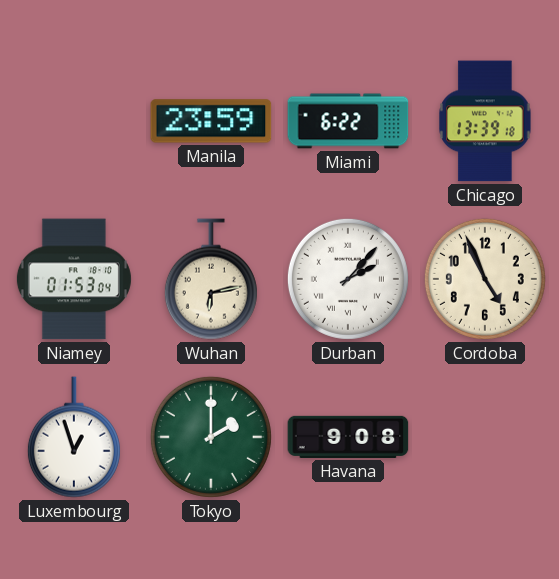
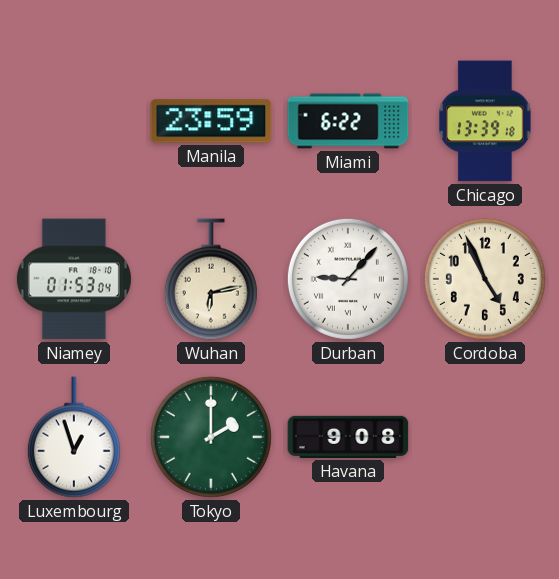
Durban: 2:07 -> 9:07 (348, 279)
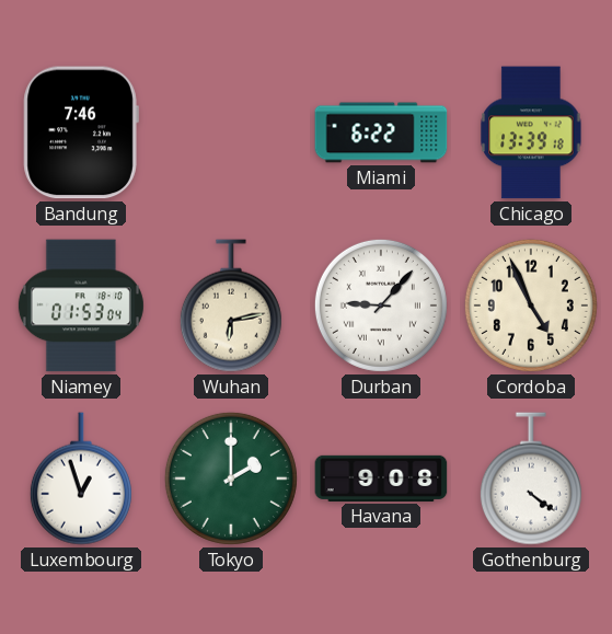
Bandung: none -> 7:46 (81, 132)
Manila: 23:59 -> none (211, 121)
Gothenburg: none -> 4:21 (531, 479)
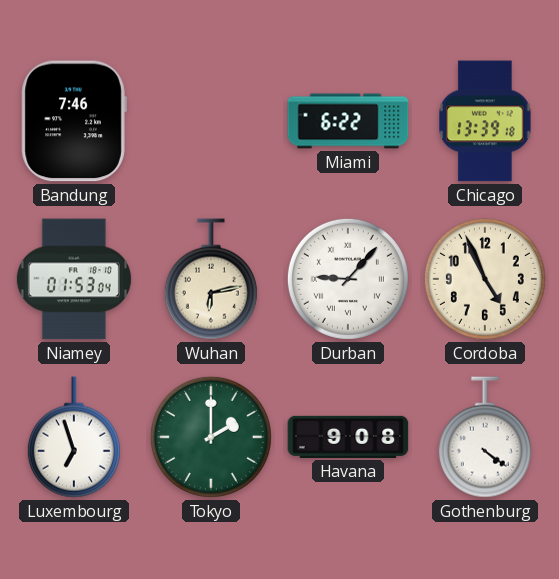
Luxembourg: 12:57 -> 6:57 (74, 437)
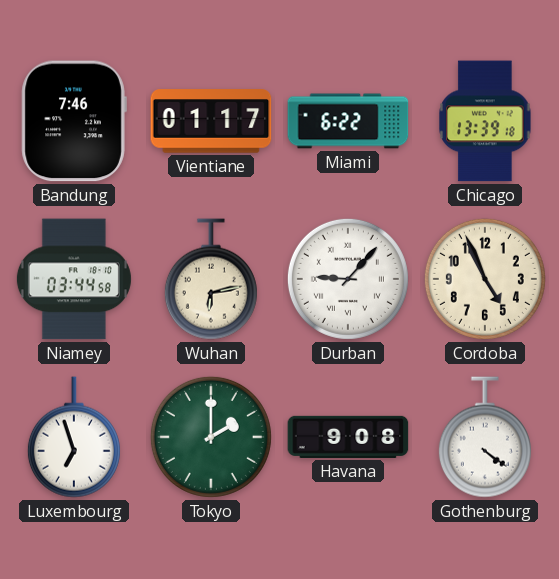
Vientiane: none -> 01:17 (211, 121)
Niamey: 01:53 -> 03:44 (74, 279)
